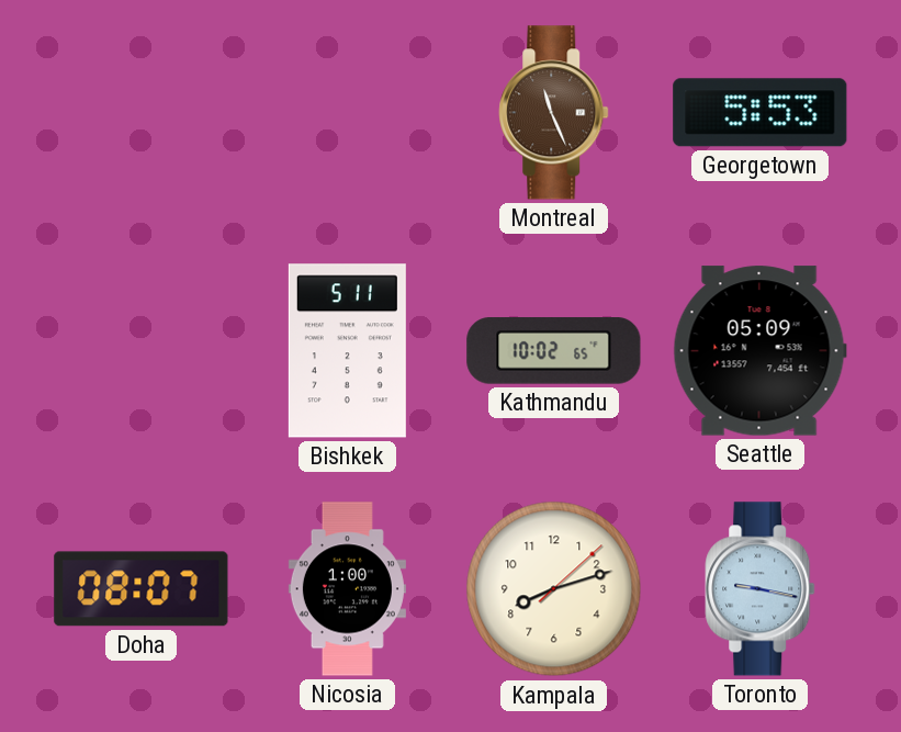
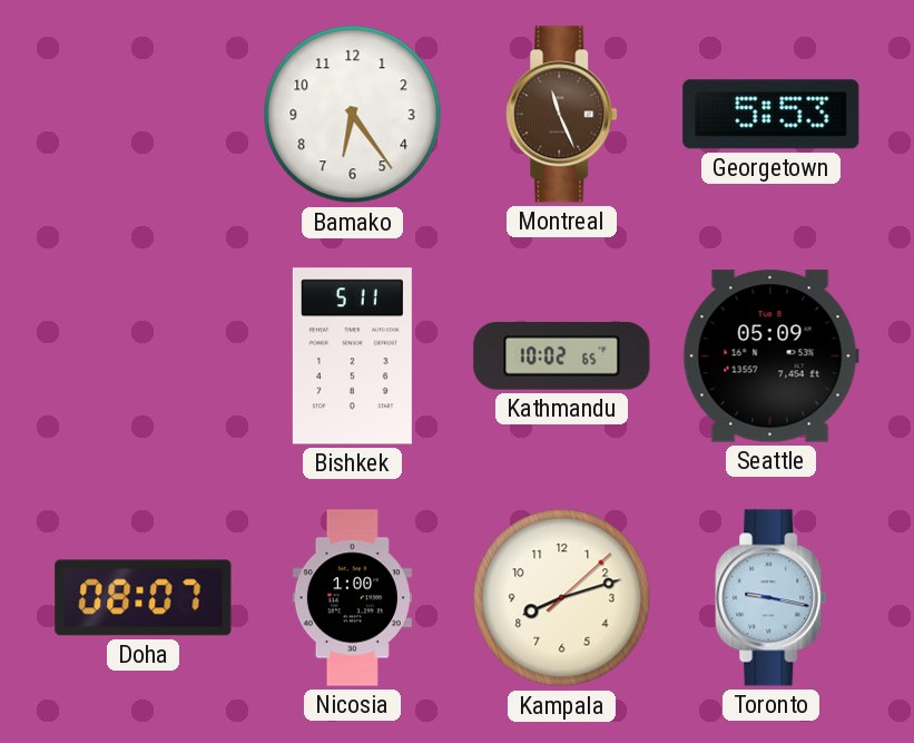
Bamako: none -> 6:24 (353, 115)
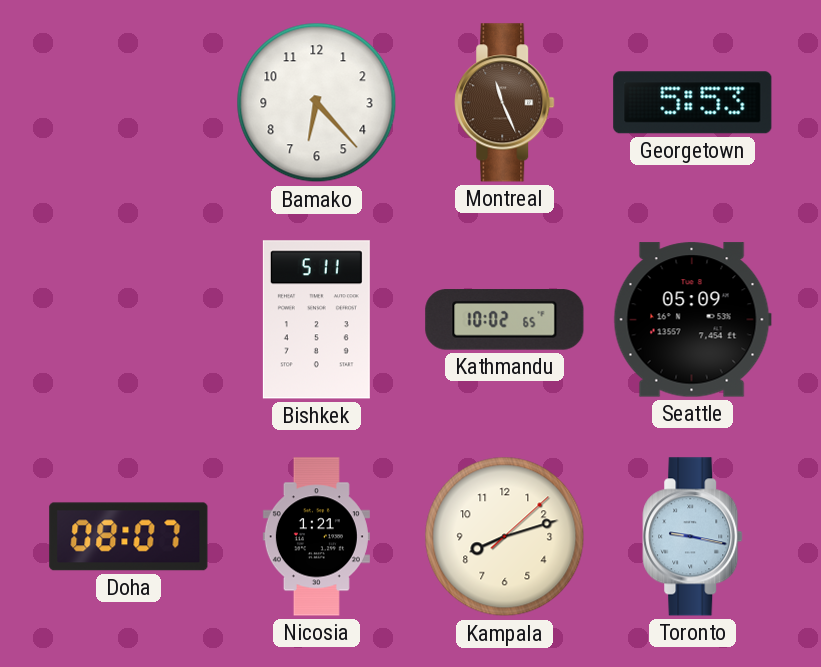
Bamako: 6:24 -> 6:23 (317, 103)
Nicosia: 1:00 -> 1:21 (316, 537)
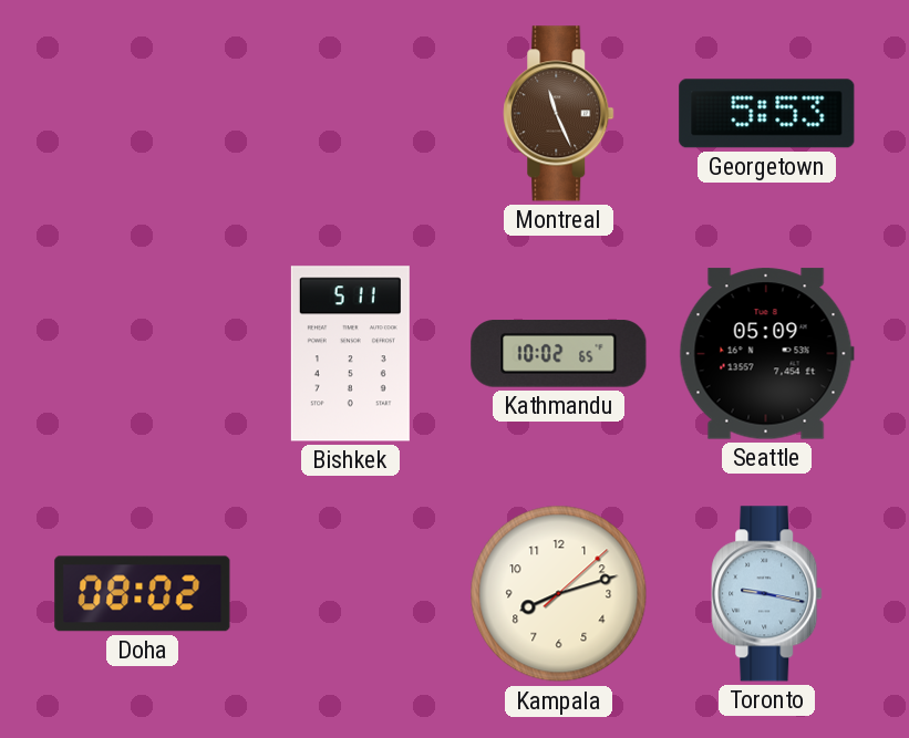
Bamako: 6:23 -> none (317, 103)
Doha: 08:07 -> 08:02 (143, 594)
Nicosia: 1:21 -> none (316, 537)
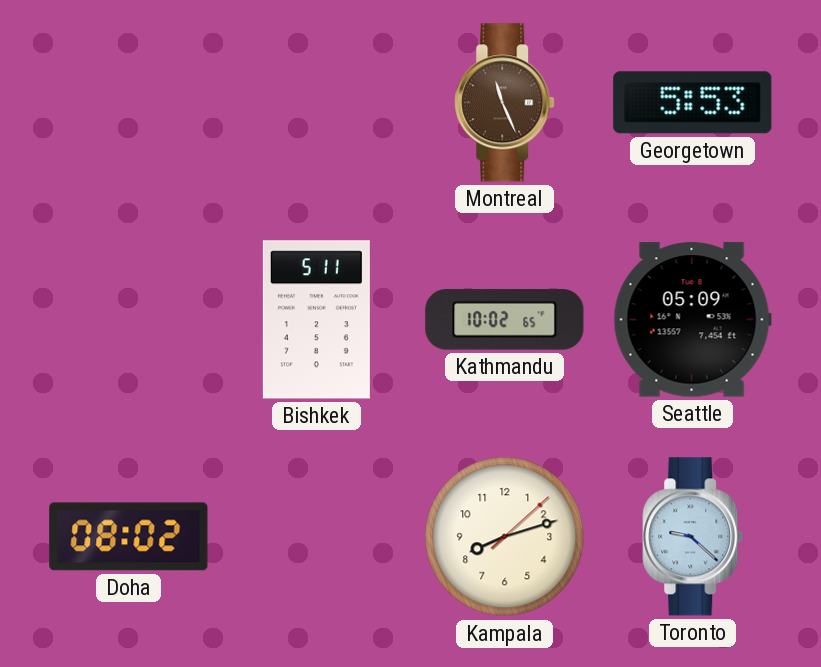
Toronto: 9:17 -> 9:22 (693, 537)
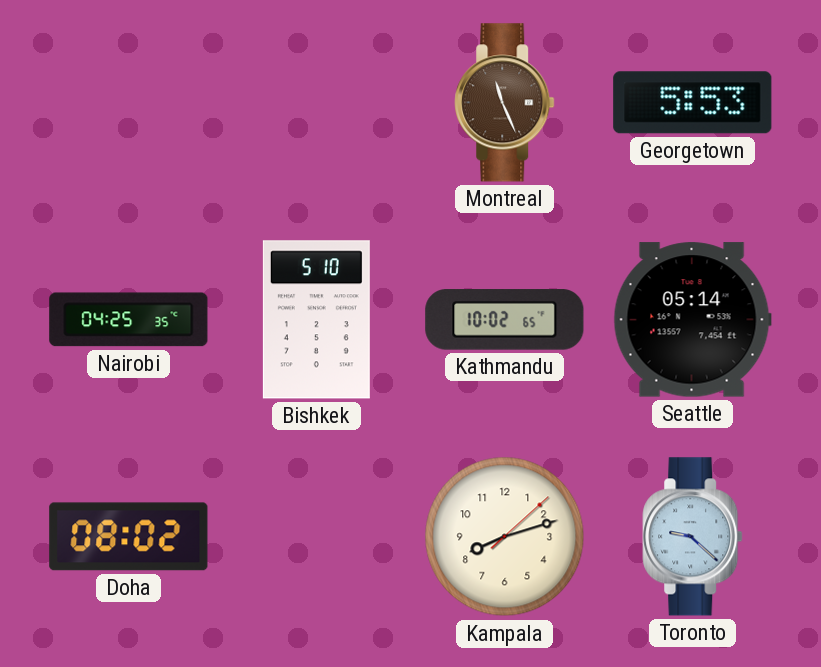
Nairobi: none -> 04:25 (129, 320)
Bishkek: 5:11 -> 5:10 (316, 320)
Seattle: 05:09 -> 05:14 (692, 320)
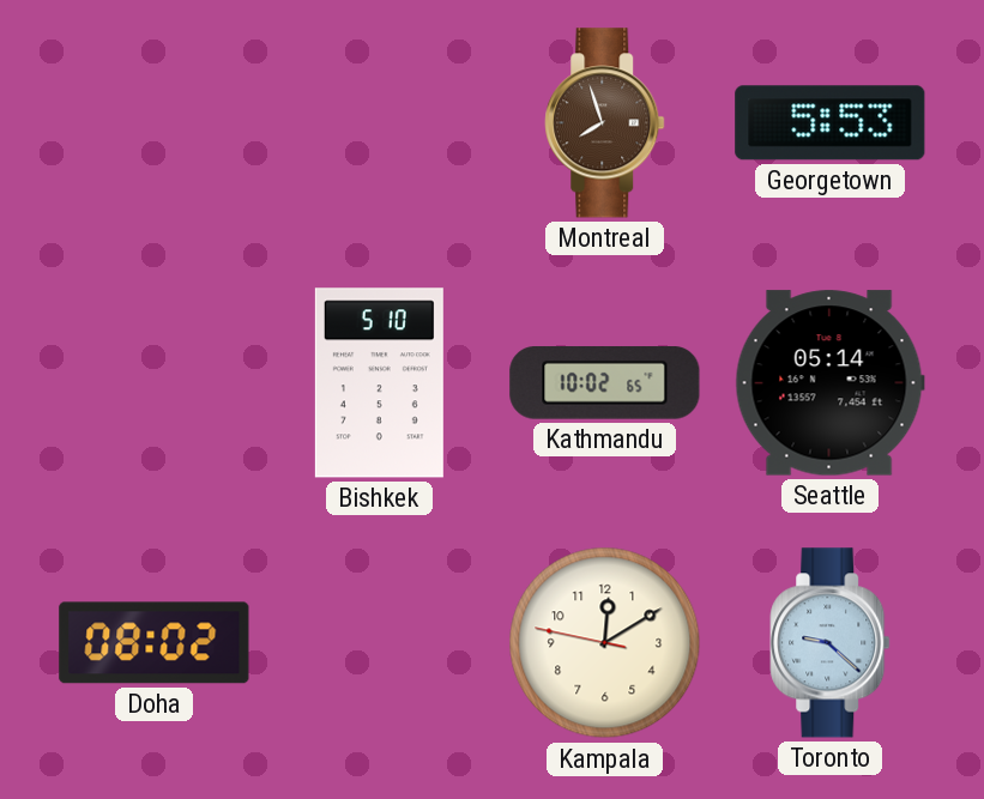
Montreal: 11:26 -> 7:57 (605, 123)
Nairobi: 04:25 -> none (129, 320)
Kampala: 8:12 -> 12:09 (605, 643)
